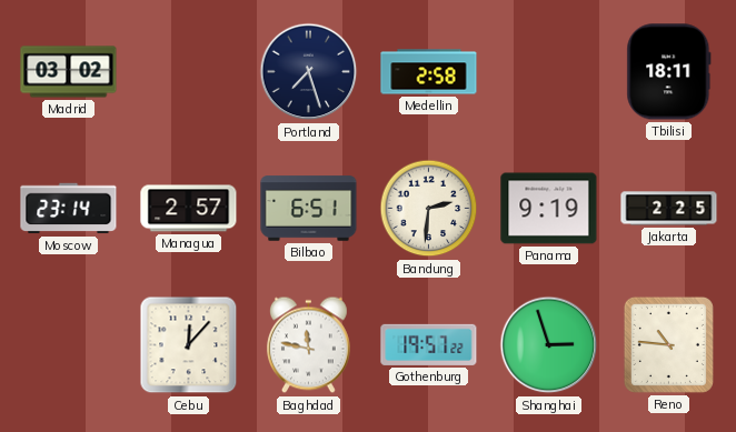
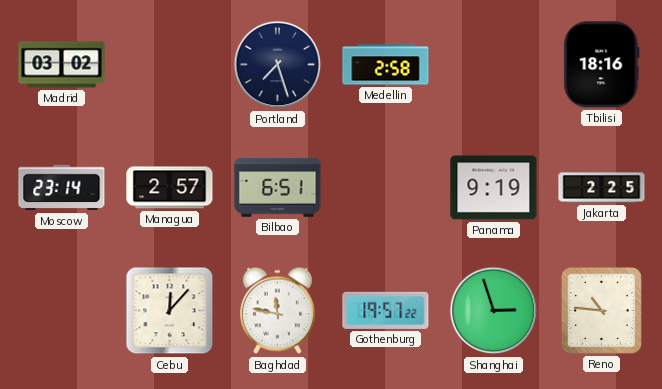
Tbilisi: 18:11 -> 18:16 (602, 65)
Bandung: 2:31 -> none (429, 209)
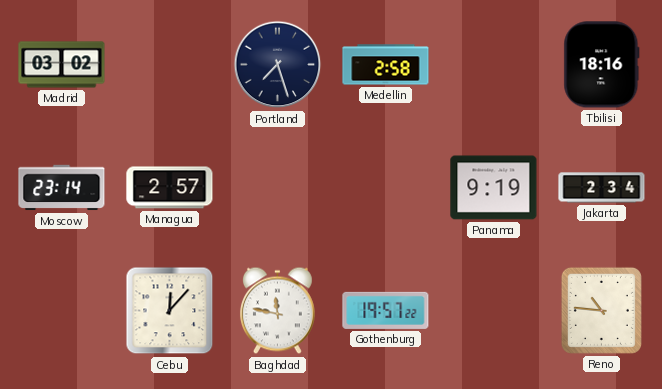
Bilbao: 6:51 -> none (278, 188)
Jakarta: 2:25 -> 2:34 (602, 188)
Shanghai: 2:57 -> none (494, 311)
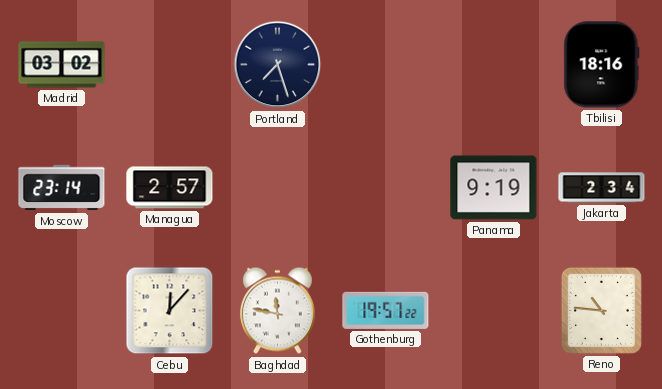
Medellin: 2:58 -> none (386, 65)
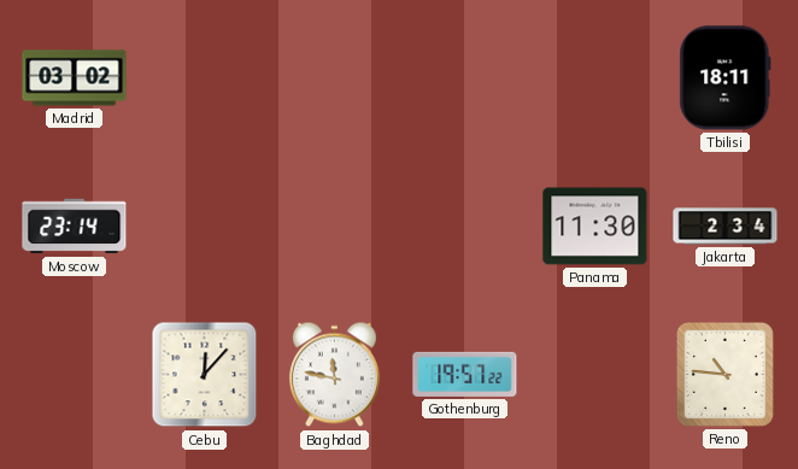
Portland: 7:27 -> none (278, 65)
Tbilisi: 18:16 -> 18:11 (726, 78)
Managua: 2:57 -> none (170, 188)
Panama: 9:19 -> 11:30 (595, 227)
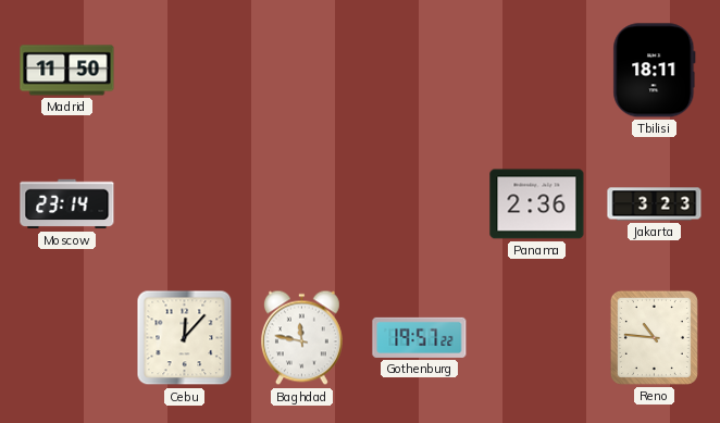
Madrid: 03:02 -> 11:50 (67, 71)
Panama: 11:30 -> 2:36 (537, 204)
Jakarta: 2:34 -> 3:23 (655, 204)
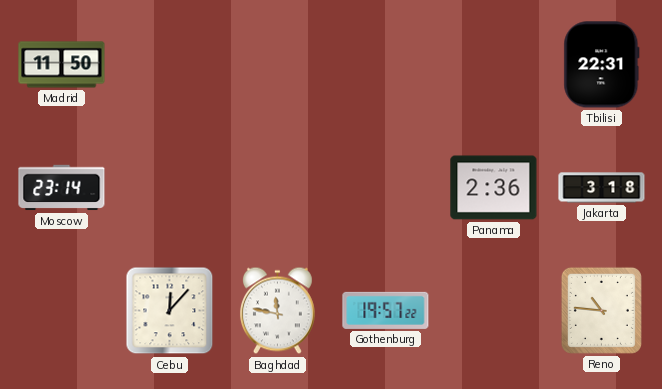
Tbilisi: 18:11 -> 22:31 (602, 65)
Jakarta: 3:23 -> 3:18 (602, 188)
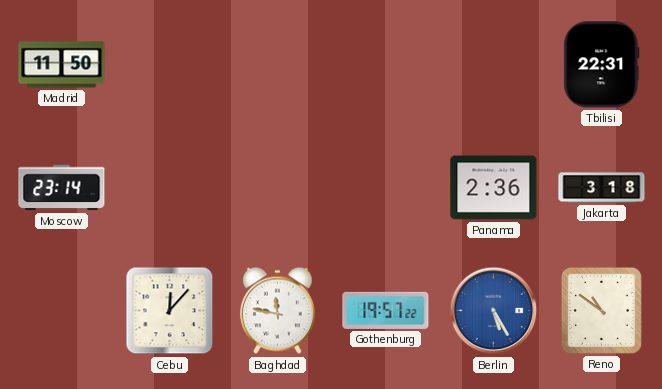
Berlin: none -> 5:25 (494, 311)
Reno: 10:46 -> 10:51 (601, 310)
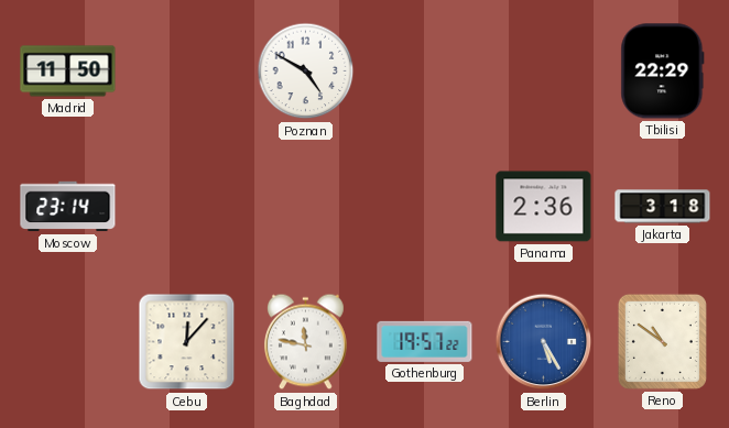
Poznan: none -> 4:50 (306, 72)
Tbilisi: 22:31 -> 22:29 (663, 72)
